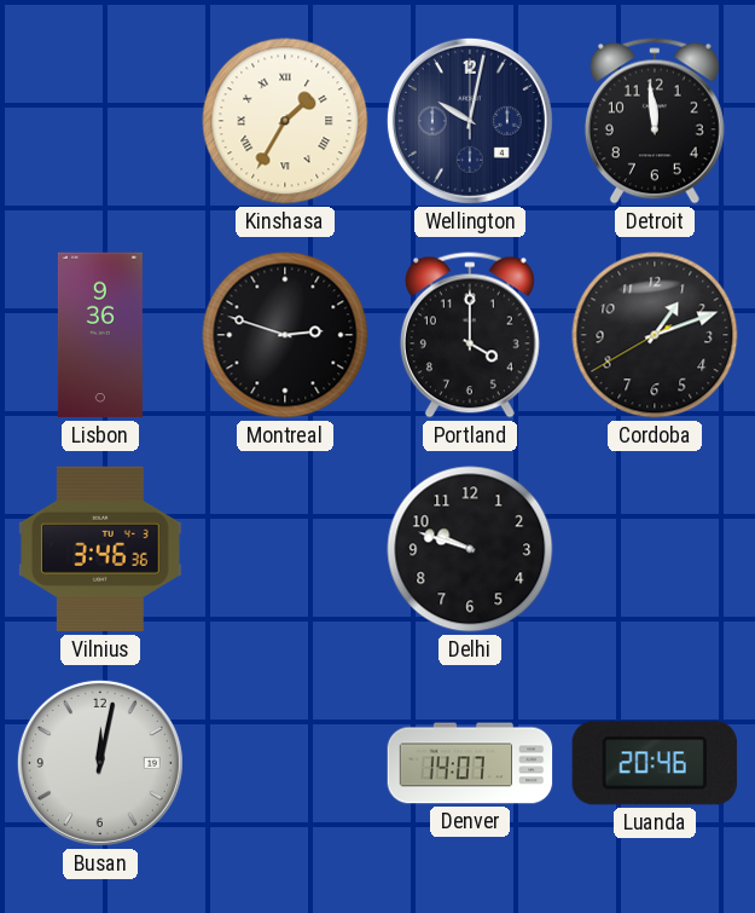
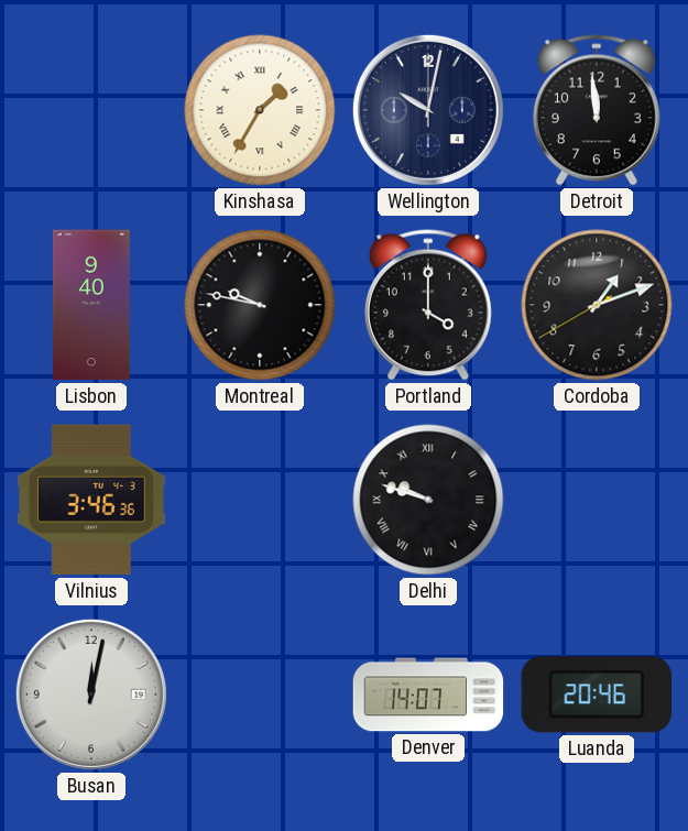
Lisbon: 9:36 -> 9:40 (91, 305)
Montreal: 2:48 -> 9:47 (260, 305)
Delhi numerals: Arabic -> Roman (428, 500)
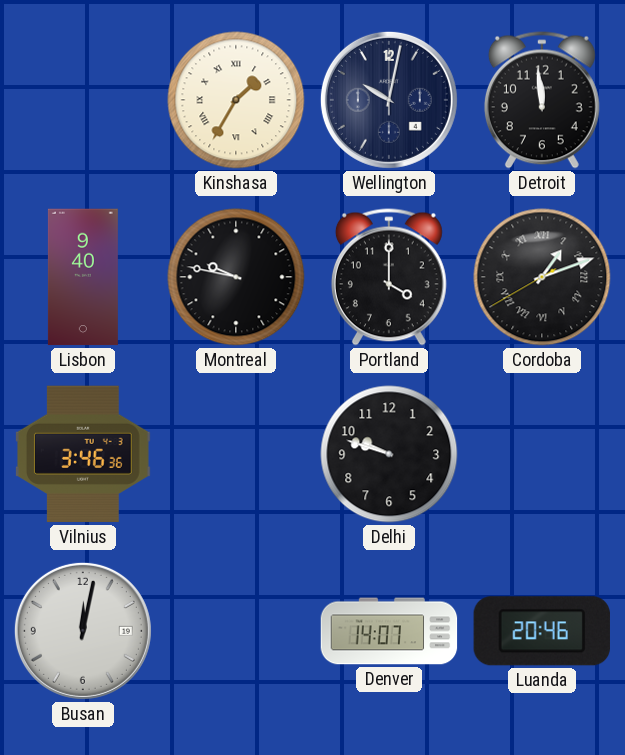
Cordoba numerals: Arabic -> Roman (542, 277)
Delhi numerals: Roman -> Arabic (389, 454)
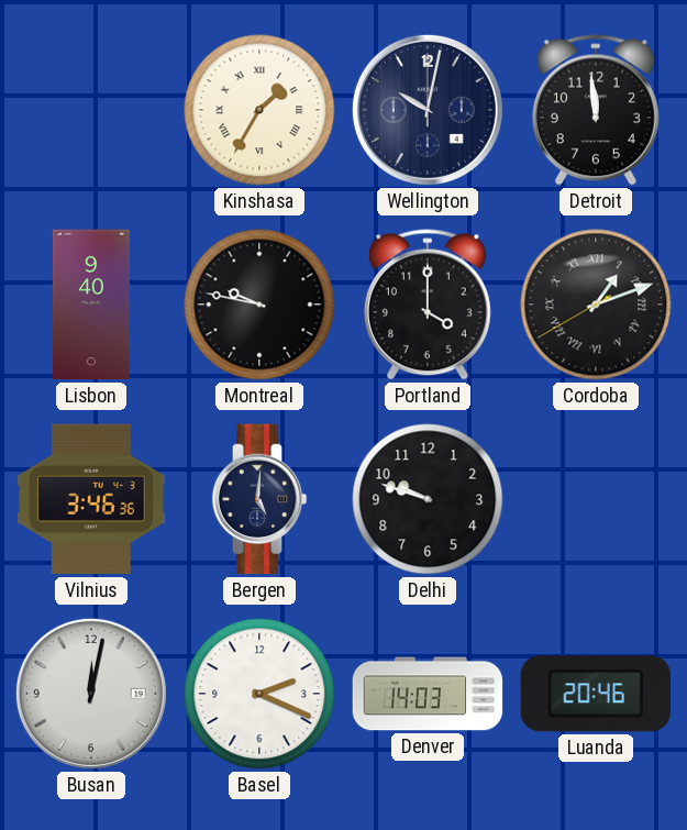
Bergen: none -> 5:01 (259, 499)
Basel: none -> 2:19 (259, 694)
Denver: 14:07 -> 14:03 (428, 694)
